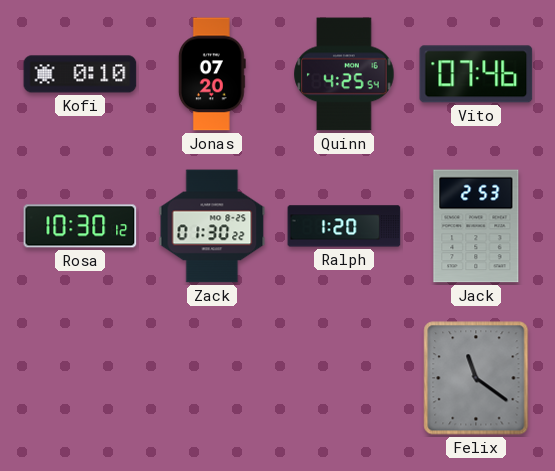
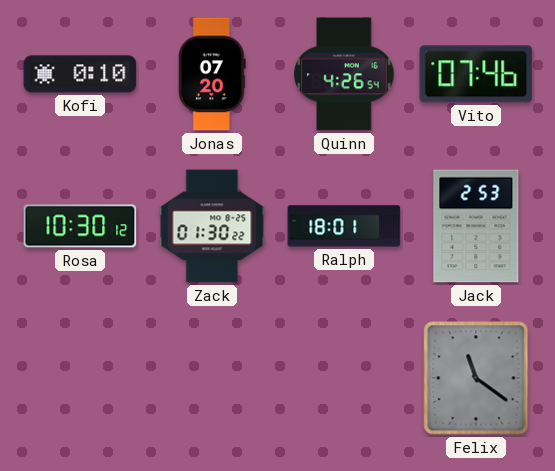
Quinn: 4:25 -> 4:26 (344, 74)
Ralph: 1:20 -> 18:01 (344, 226)
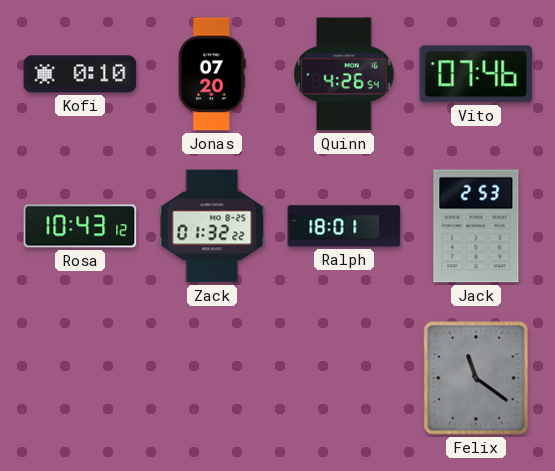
Rosa: 10:30 -> 10:43 (80, 226)
Zack: 01:30 -> 01:32 (212, 226)
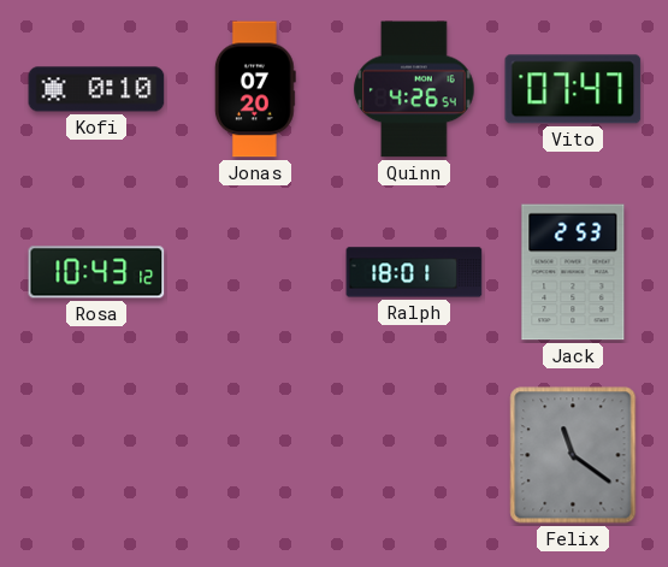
Vito: 07:46 -> 07:47 (573, 89)
Zack: 01:32 -> none (212, 226)
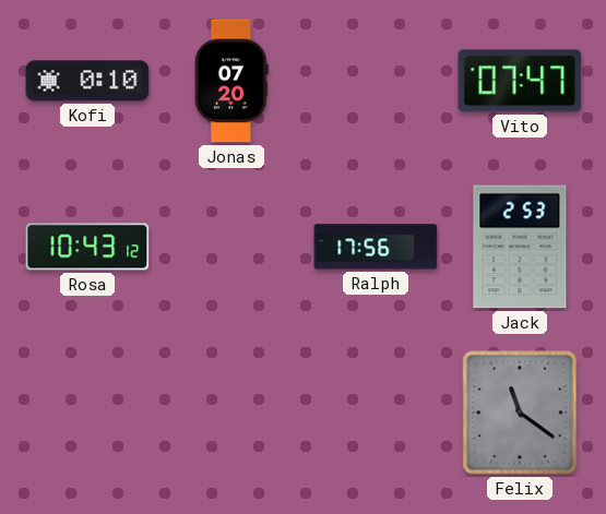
Quinn: 4:26 -> none (414, 89)
Ralph: 18:01 -> 17:56 (376, 247)
